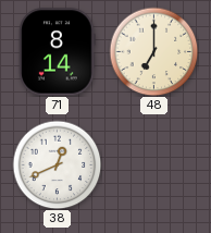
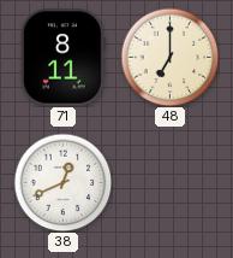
71: 8:14 -> 8:11 (64, 58)
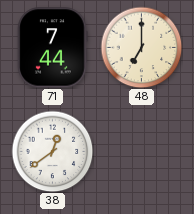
71: 8:11 -> 7:44 (53, 48)
38: 12:41 -> 12:39 (52, 151)
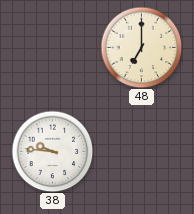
71: 7:44 -> none (53, 48)
38: 12:39 -> 9:46 (52, 151)
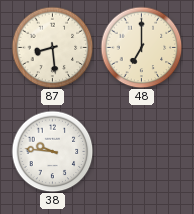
87: none -> 8:29 (52, 47)
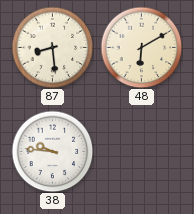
48: 7:00 -> 6:10 (141, 47)
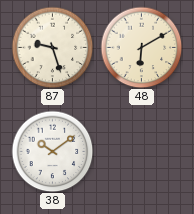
87: 8:29 -> 9:27 (52, 47)
38: 9:46 -> 10:09 (52, 151)
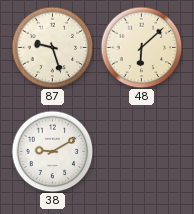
48: 6:10 -> 6:08 (141, 47)
38: 10:09 -> 9:10 (52, 151)
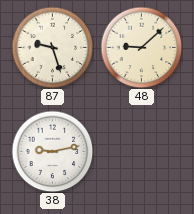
48: 6:08 -> 9:08 (141, 47)
38: 9:10 -> 9:13 (52, 151)
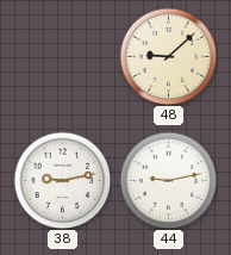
87: 9:27 -> none (52, 47)
44: none -> 9:13 (168, 180)
